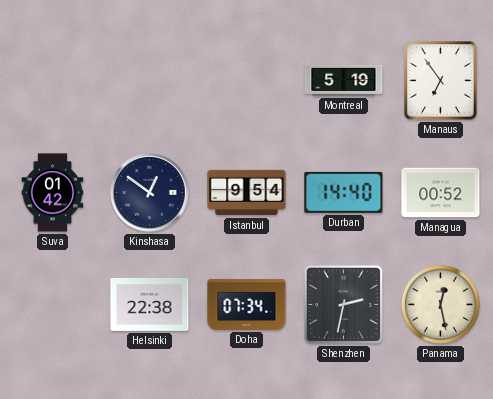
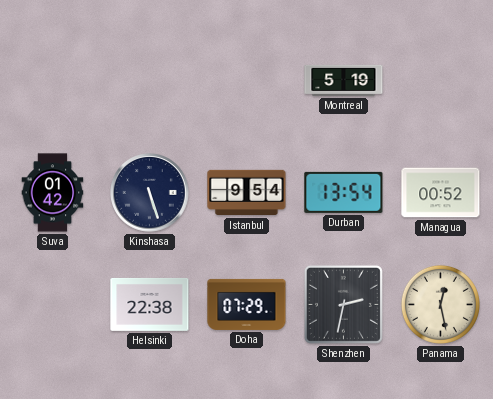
Manaus: 6:54 -> none (441, 81)
Kinshasa: 12:51 -> 5:27 (150, 193)
Durban: 14:40 -> 13:54 (344, 192)
Doha: 07:34 -> 07:29 (247, 304)
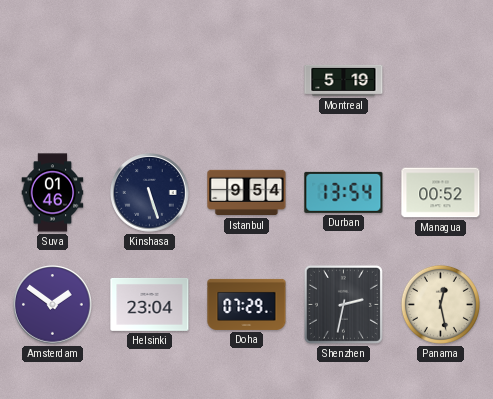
Suva: 01:42 -> 01:46 (53, 193)
Amsterdam: none -> 1:51 (53, 305)
Helsinki: 22:38 -> 23:04 (150, 305)
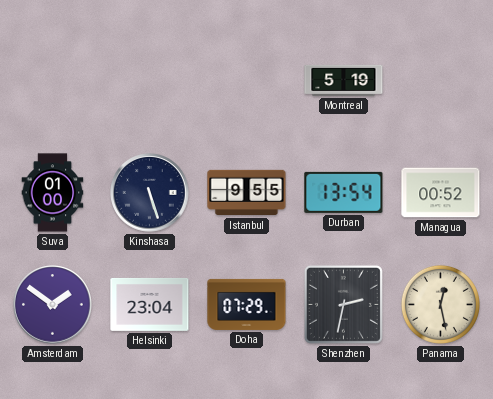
Suva: 01:46 -> 01:00 (53, 193)
Istanbul: 9:54 -> 9:55 (247, 193)
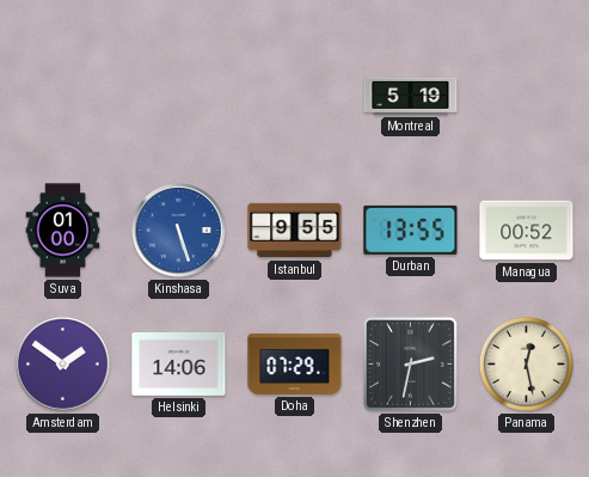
Kinshasa dial: navy -> blue (179, 231)
Durban: 13:54 -> 13:55 (411, 230)
Helsinki: 23:04 -> 14:06 (179, 365)
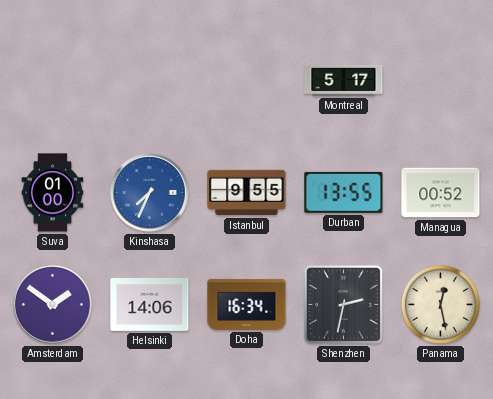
Montreal: 5:19 -> 5:17 (344, 80)
Kinshasa: 5:27 -> 7:34 (150, 193)
Doha: 07:29 -> 16:34 (247, 304)
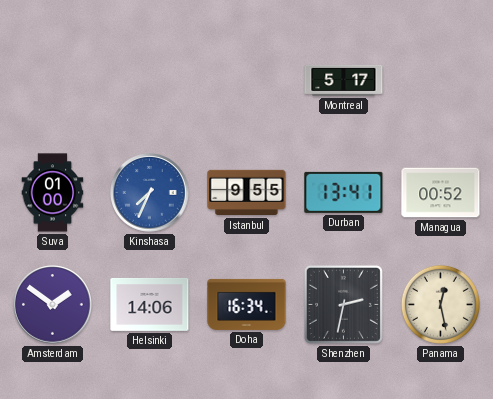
Durban: 13:55 -> 13:41 (344, 192)
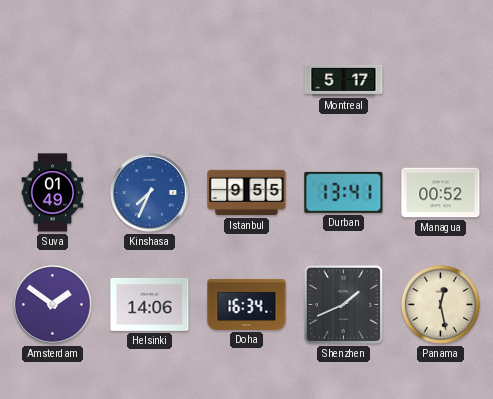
Suva: 01:00 -> 01:49 (53, 193)
Shenzhen: 2:32 -> 1:41 (343, 304)
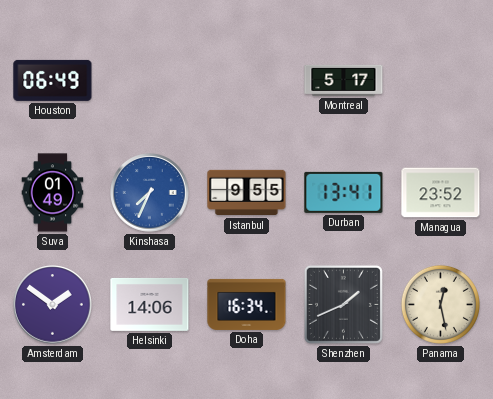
Houston: none -> 06:49 (53, 80)
Managua: 00:52 -> 23:52 (441, 193)
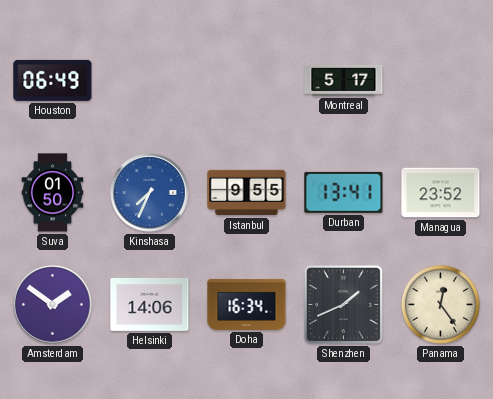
Suva: 01:49 -> 01:50 (53, 193)
Panama: 12:28 -> 12:24 (440, 304)
